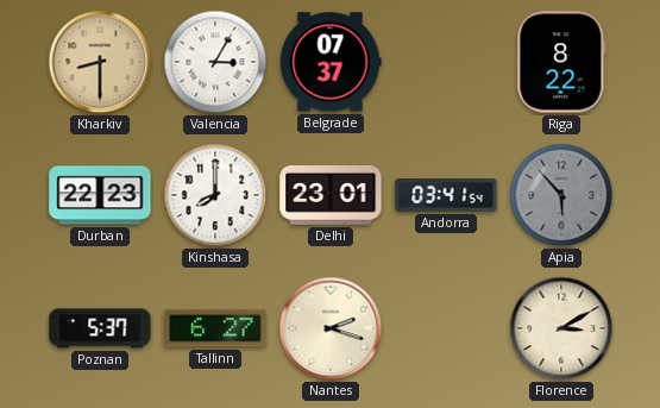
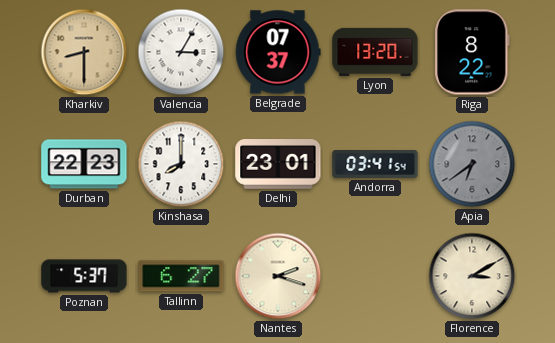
Lyon: none -> 13:20 (375, 52)
Apia: 5:53 -> 6:39 (472, 164)
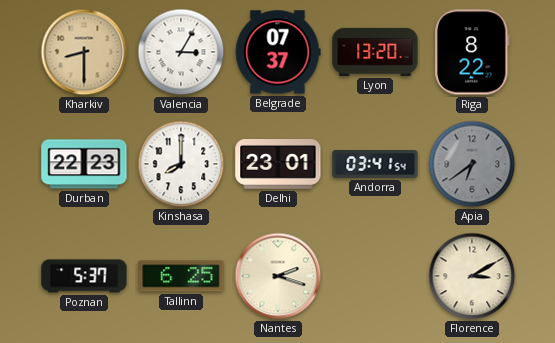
Tallinn: 6:27 -> 6:25 (181, 276)
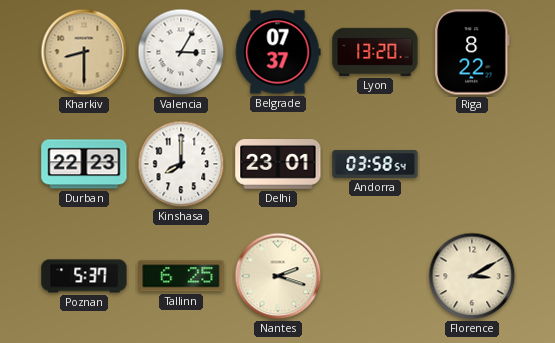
Andorra: 03:41 -> 03:58 (375, 165)
Apia: 6:39 -> none (472, 164)
